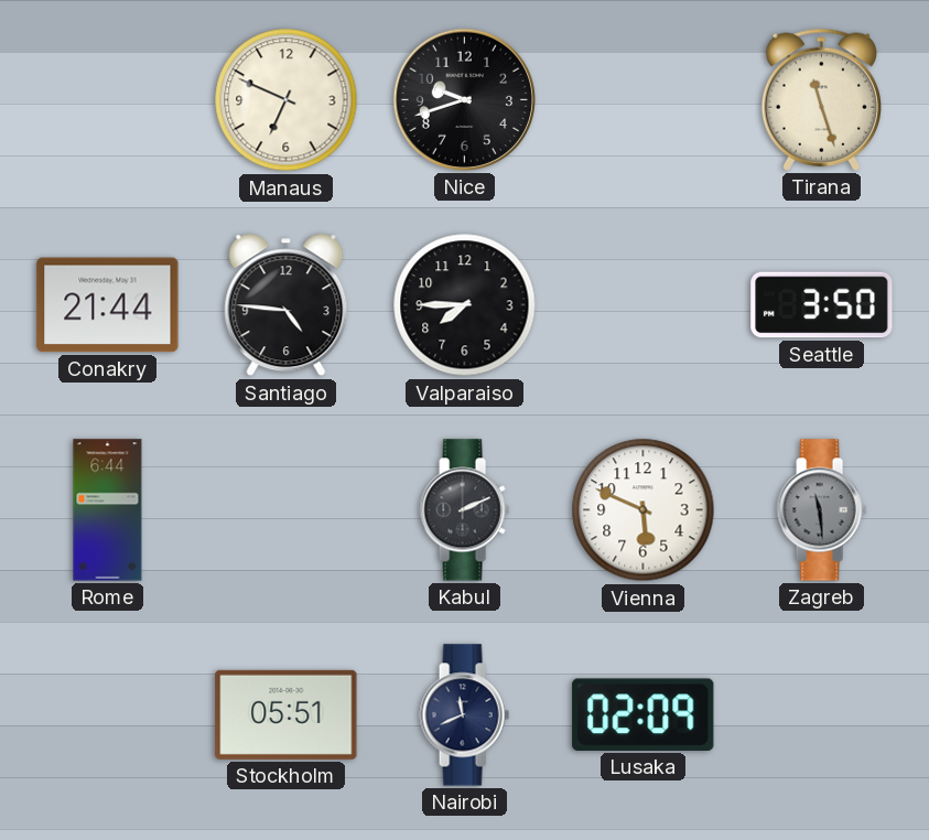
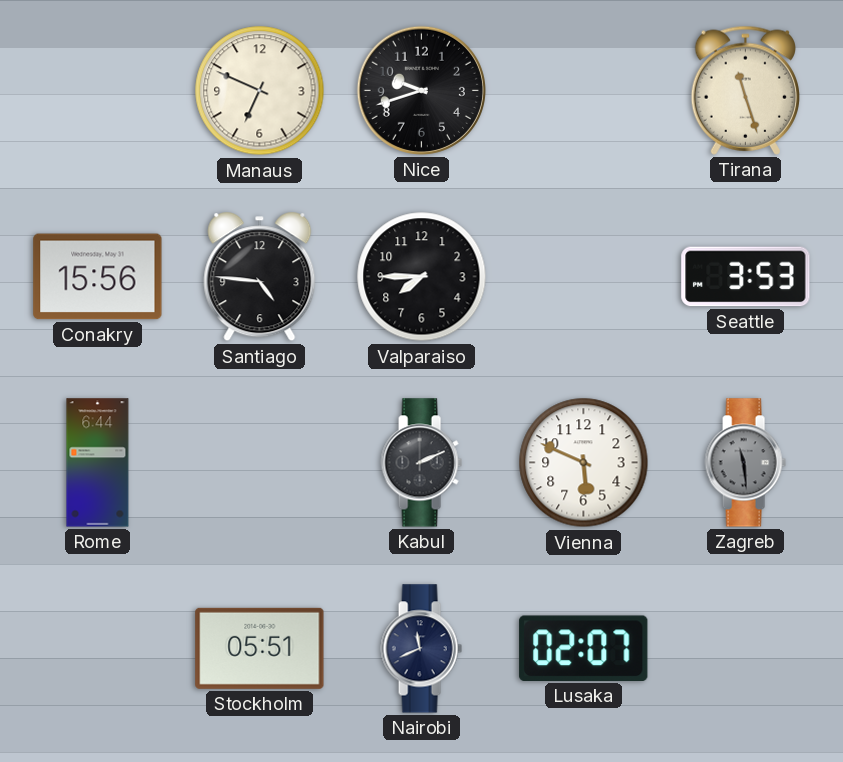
Conakry: 21:44 -> 15:56 (98, 277)
Seattle: 3:50 -> 3:53 (746, 277)
Lusaka: 02:09 -> 02:07 (584, 648)
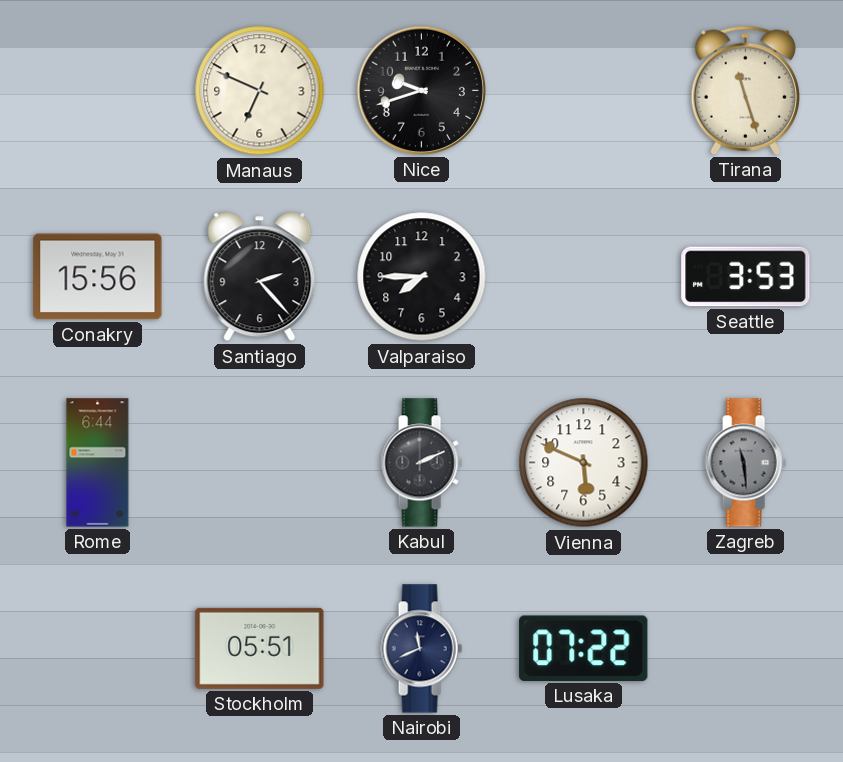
Santiago: 4:46 -> 2:23 (260, 277)
Lusaka: 02:07 -> 07:22 (584, 648)
